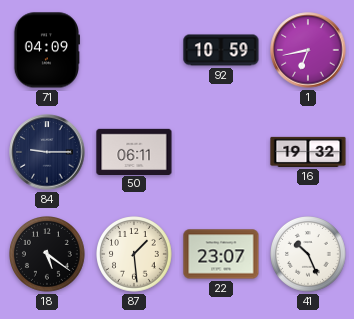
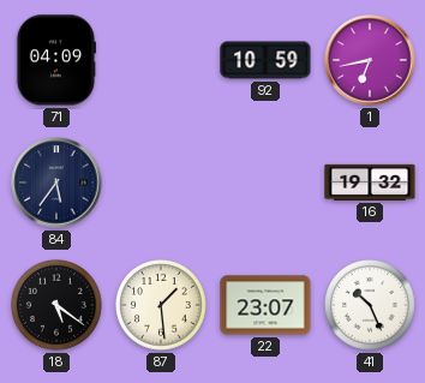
84: 9:15 -> 5:36 (56, 182)
50: 06:11 -> none (134, 151)
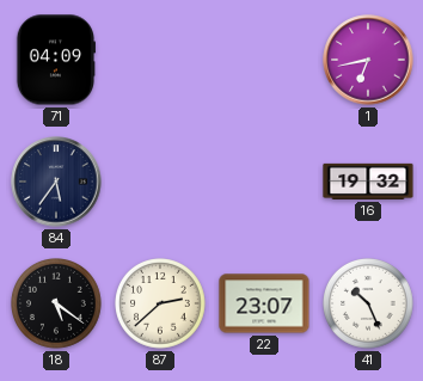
92: 10:59 -> none (265, 60)
87: 1:29 -> 2:38 (161, 305)
